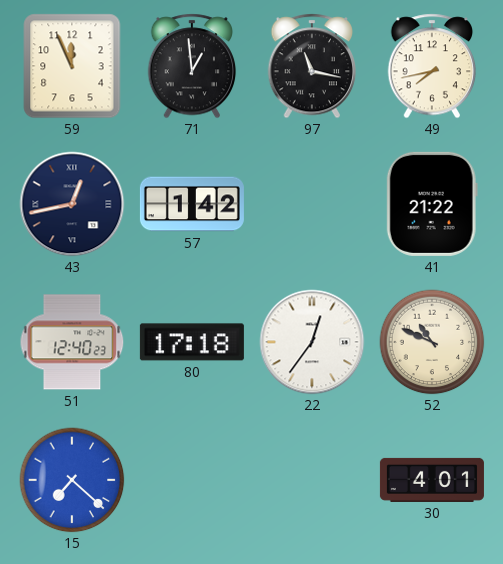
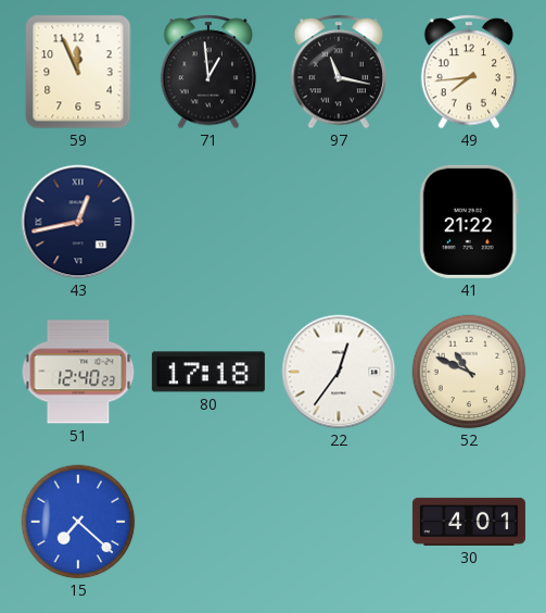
49: 7:43 -> 7:44 (469, 72)
57: 1:42 -> none (192, 204)
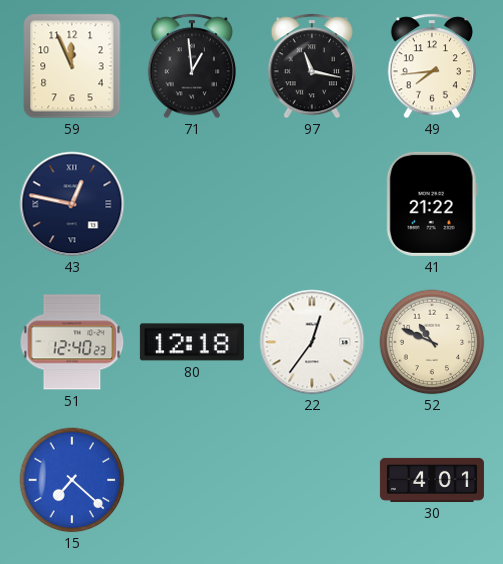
43: 12:43 -> 12:47 (72, 204)
80: 17:18 -> 12:18 (192, 342)
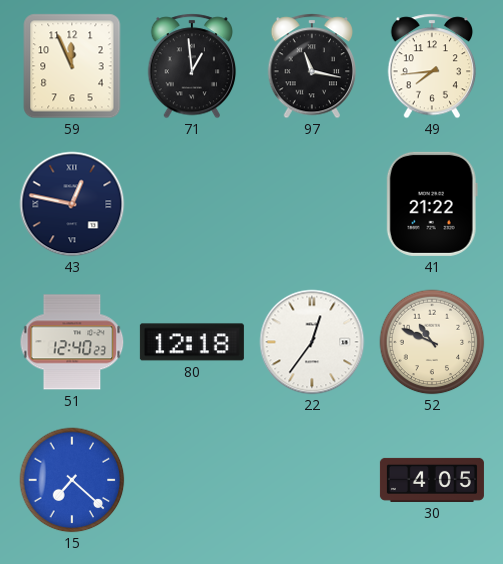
30: 4:01 -> 4:05 (432, 480)
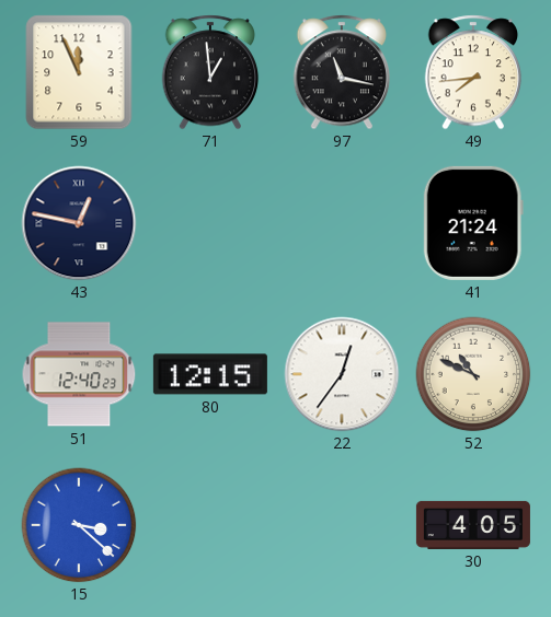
41: 21:22 -> 21:24 (473, 223)
80: 12:18 -> 12:15 (210, 374)
15: 7:22 -> 3:22 (79, 525)
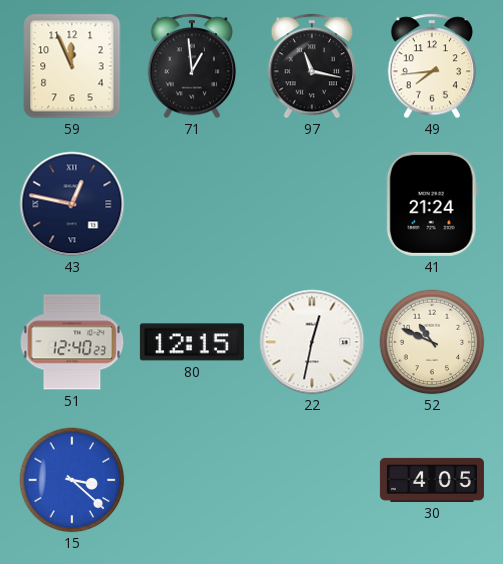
22: 12:36 -> 12:32 (312, 342)
